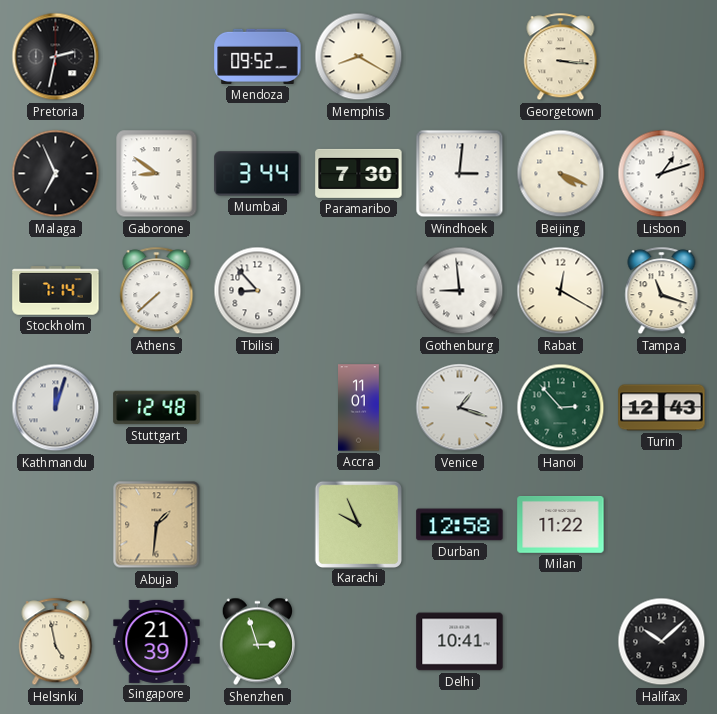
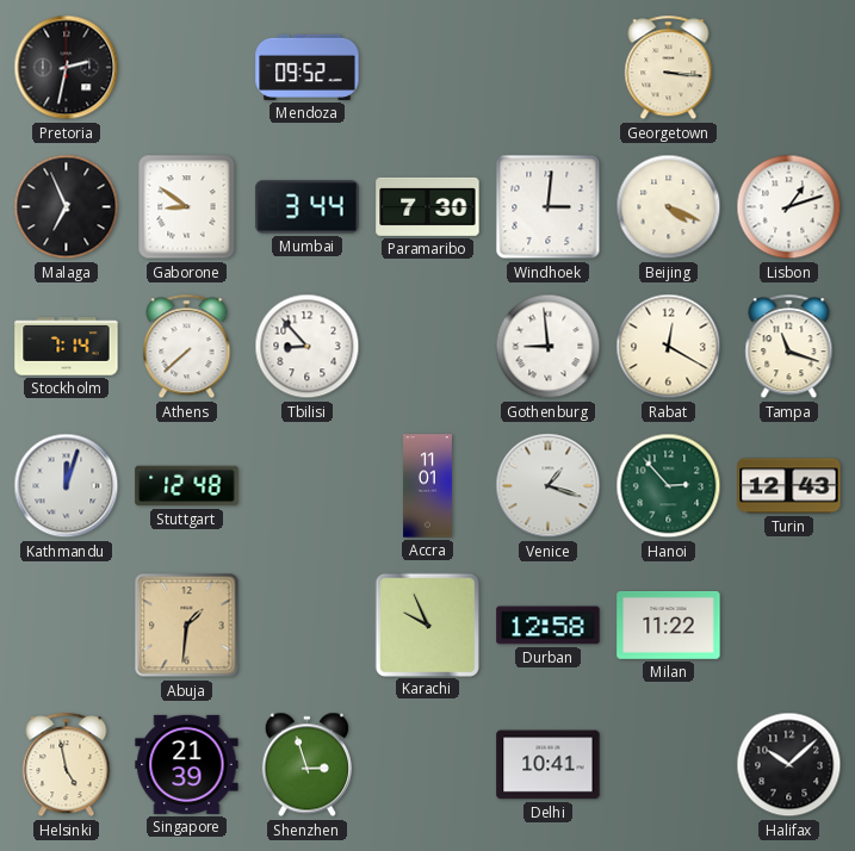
Memphis: 8:20 -> none (359, 57)
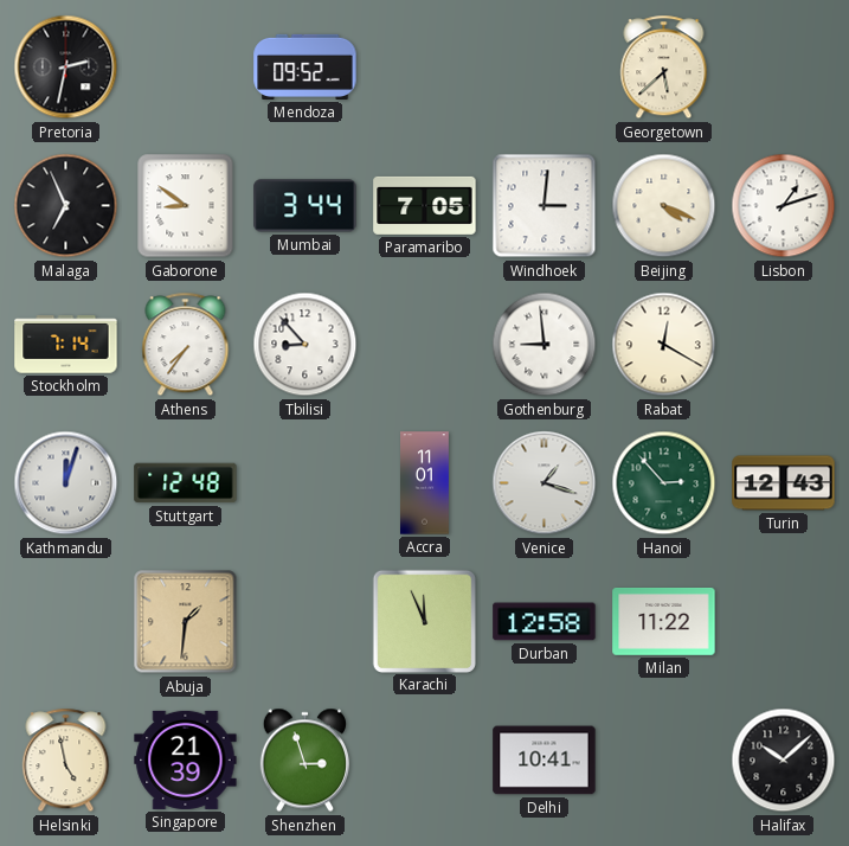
Georgetown: 3:16 -> 5:38 (664, 68)
Paramaribo: 7:30 -> 7:05 (425, 205)
Athens: 7:38 -> 7:36 (186, 345)
Tampa: 11:18 -> none (789, 347)
Karachi: 9:56 -> 11:56 (424, 621)
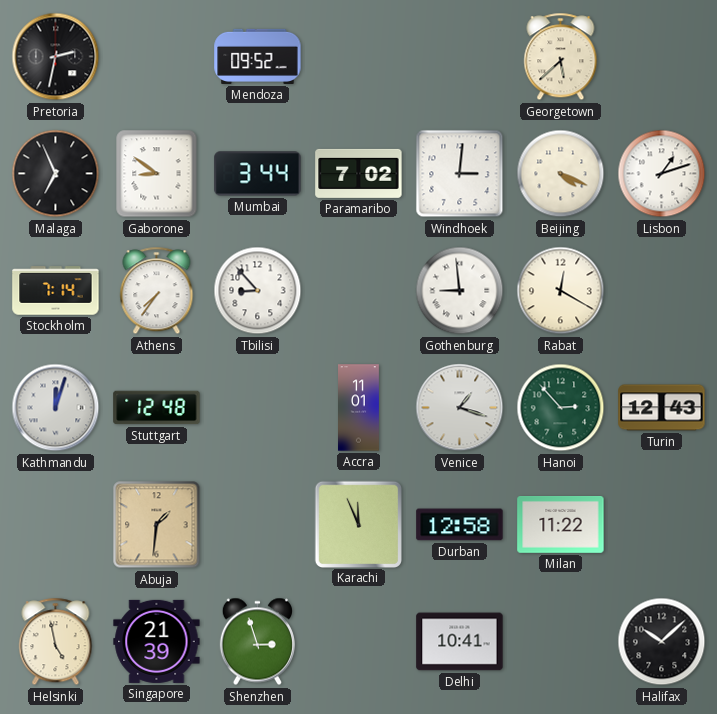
Paramaribo: 7:05 -> 7:02 (359, 173)
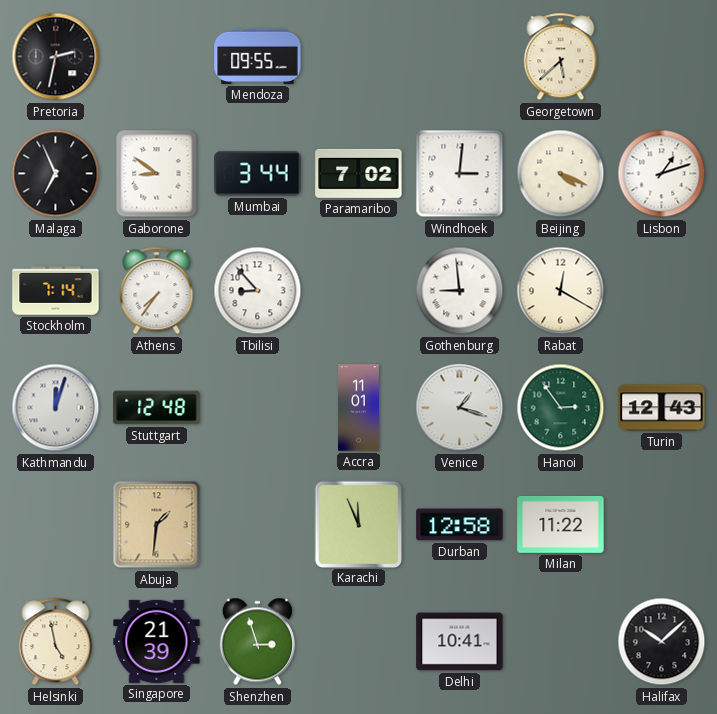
Mendoza: 09:52 -> 09:55 (258, 56)
Hanoi: 2:53 -> 2:54 (561, 408)
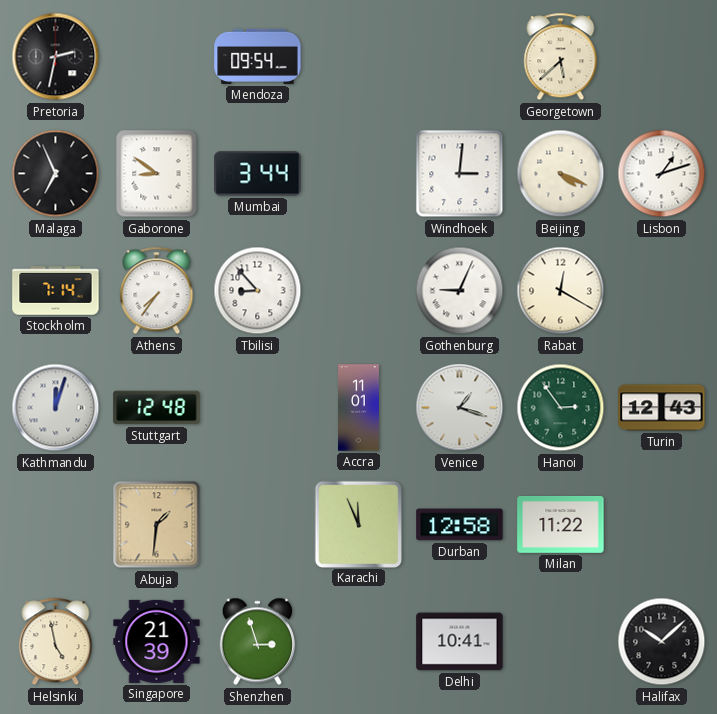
Mendoza: 09:55 -> 09:54 (258, 56)
Paramaribo: 7:02 -> none (359, 173)
Gothenburg: 8:59 -> 9:04 (460, 291)
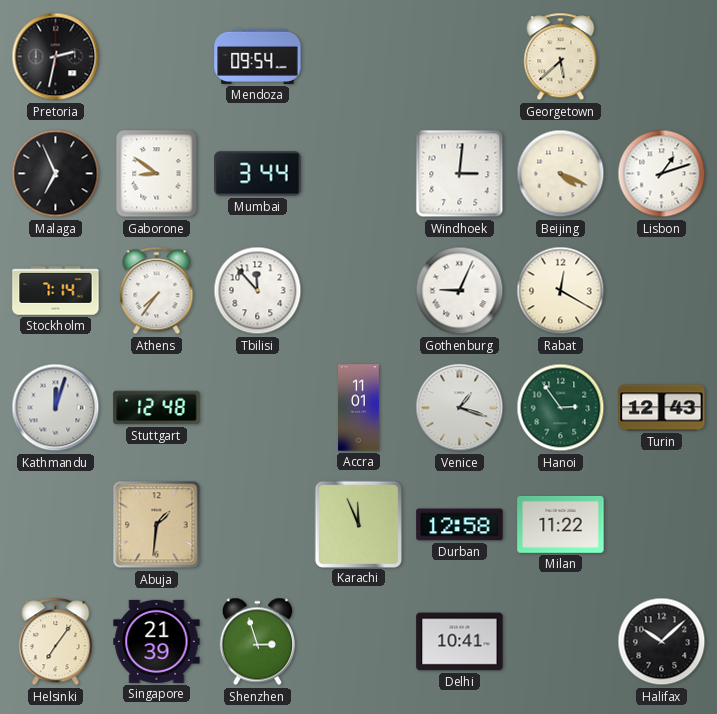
Tbilisi: 8:53 -> 11:53 (258, 291)
Helsinki: 4:58 -> 7:06 (56, 642)
